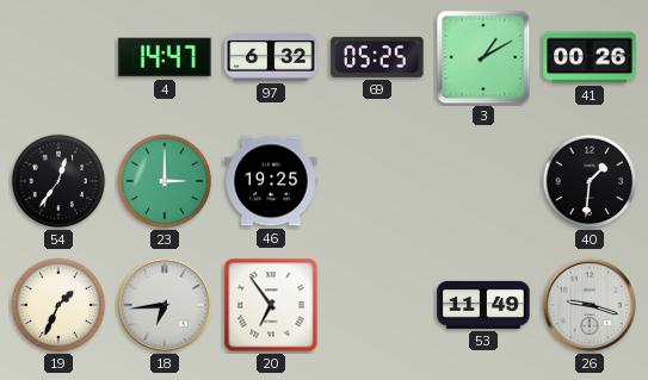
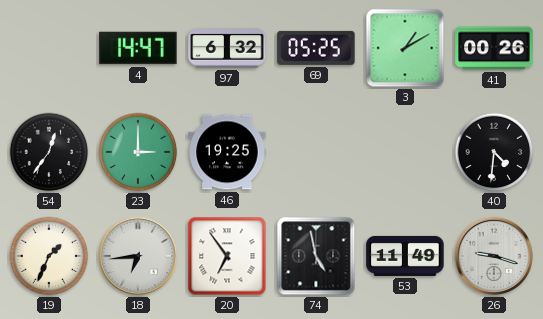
40: 1:31 -> 4:31 (494, 152)
74: none -> 4:58 (316, 256)
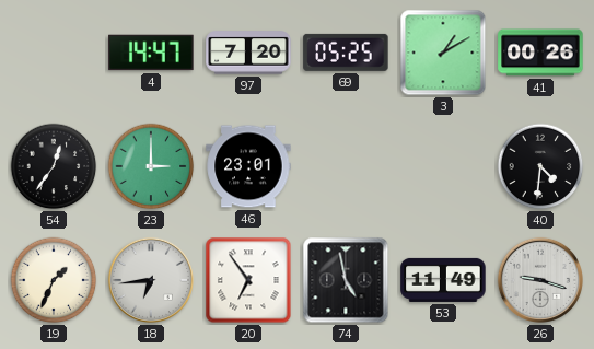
97: 6:32 -> 7:20 (248, 53)
46: 19:25 -> 23:01 (248, 166)
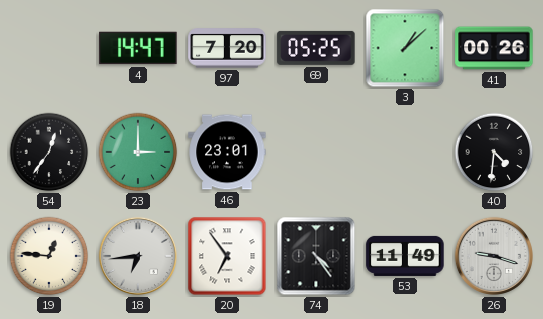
3: 1:10 -> 1:08 (405, 48)
19: 1:34 -> 12:46 (49, 256)
74: 4:58 -> 4:24 (316, 256)
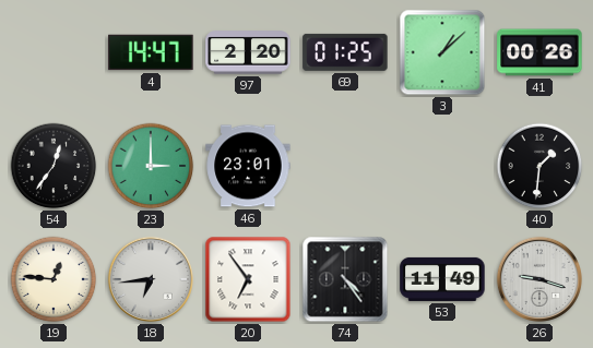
97: 7:20 -> 2:20 (248, 52)
69: 05:25 -> 01:25 (345, 52)
40: 4:31 -> 1:31 (539, 166)
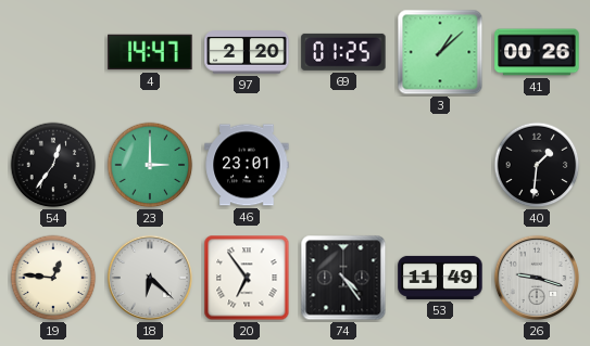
18: 6:44 -> 6:22 (150, 278)
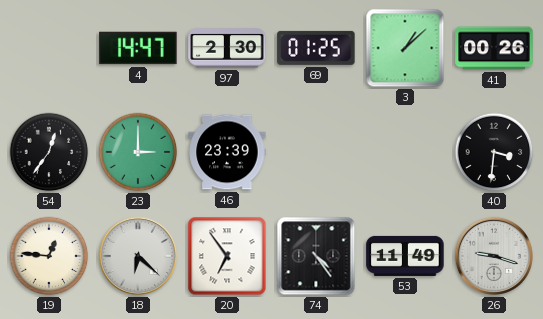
97: 2:20 -> 2:30 (227, 48)
46: 23:01 -> 23:39 (227, 152)
40: 1:31 -> 3:31 (494, 152)
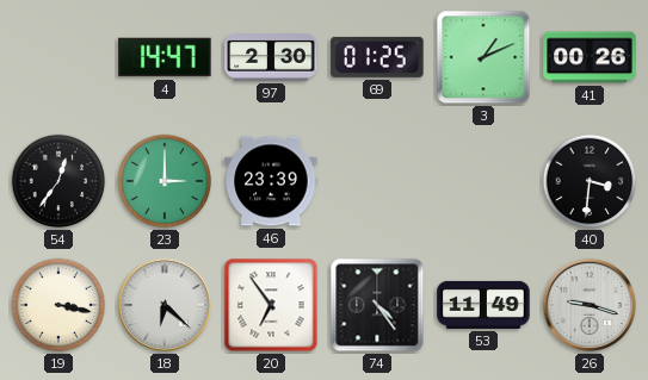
3: 1:08 -> 1:11 (483, 57)
19: 12:46 -> 3:17 (58, 305)
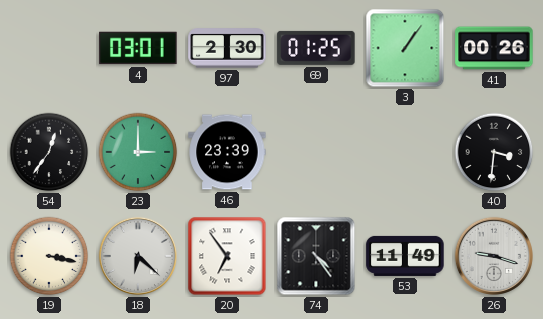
4: 14:47 -> 03:01 (138, 48)
3: 1:11 -> 1:06 (405, 48)
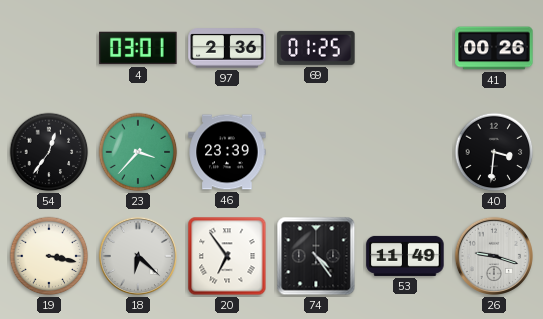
97: 2:30 -> 2:36 (227, 48)
3: 1:06 -> none (405, 48)
23: 3:00 -> 3:37 (138, 152)
